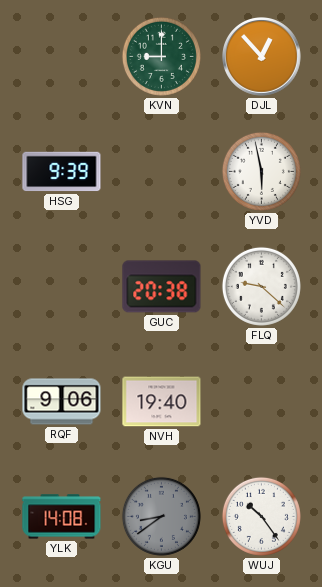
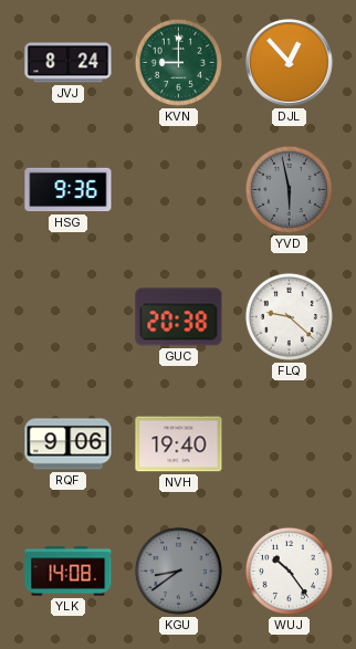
JVJ: none -> 8:24 (69, 63)
HSG: 9:39 -> 9:36 (69, 190)
YVD dial: white -> grey (289, 189)
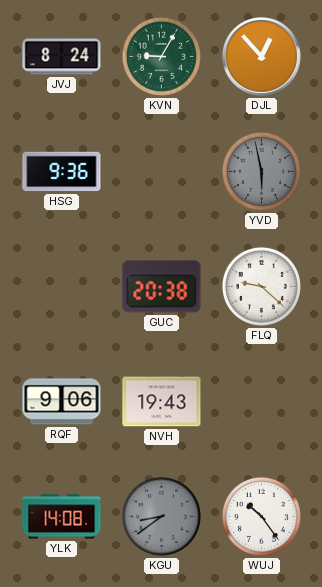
KVN: 9:00 -> 9:05 (161, 56)
NVH: 19:40 -> 19:43 (162, 402)
